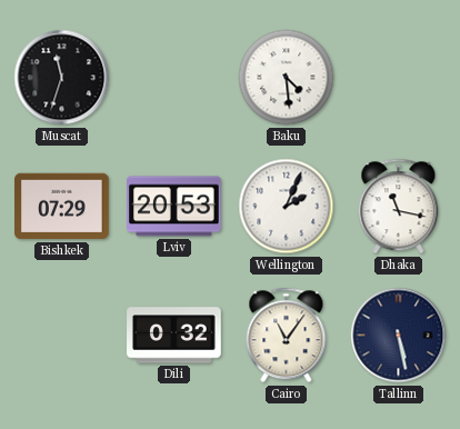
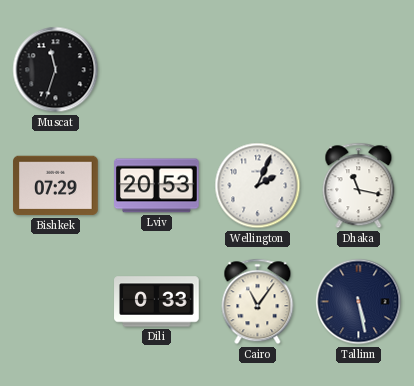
Baku: 4:29 -> none (287, 78)
Dili: 0:32 -> 0:33 (157, 302)
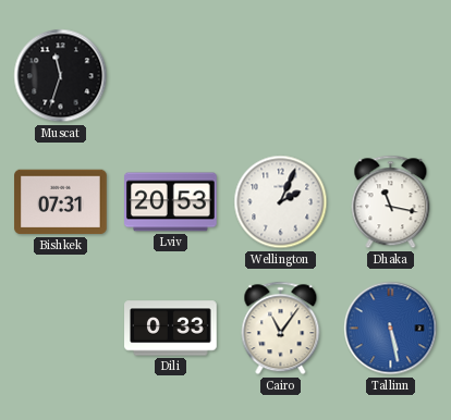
Bishkek: 07:29 -> 07:31 (61, 202)
Tallinn dial: navy -> blue (391, 329)
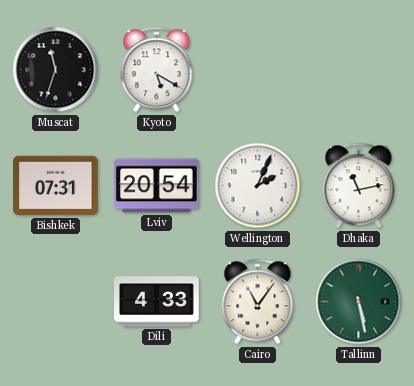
Kyoto: none -> 5:20 (157, 70)
Lviv: 20:53 -> 20:54 (157, 186)
Dhaka: 11:17 -> 11:13 (359, 186)
Dili: 0:33 -> 4:33 (157, 302)
Tallinn dial: blue -> green (359, 302)
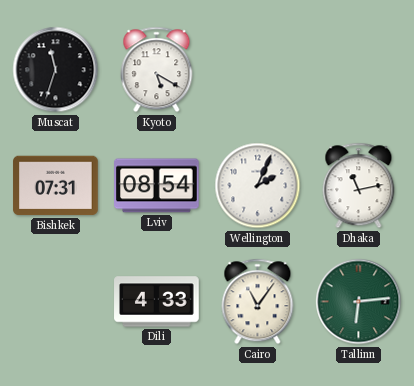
Lviv: 20:54 -> 08:54 (157, 186)
Tallinn: 5:28 -> 6:14 (359, 302)
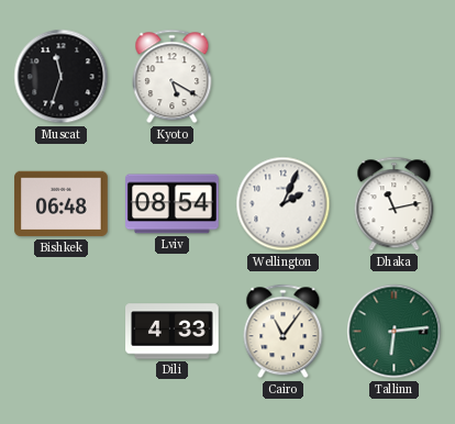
Bishkek: 07:31 -> 06:48 (62, 204)
